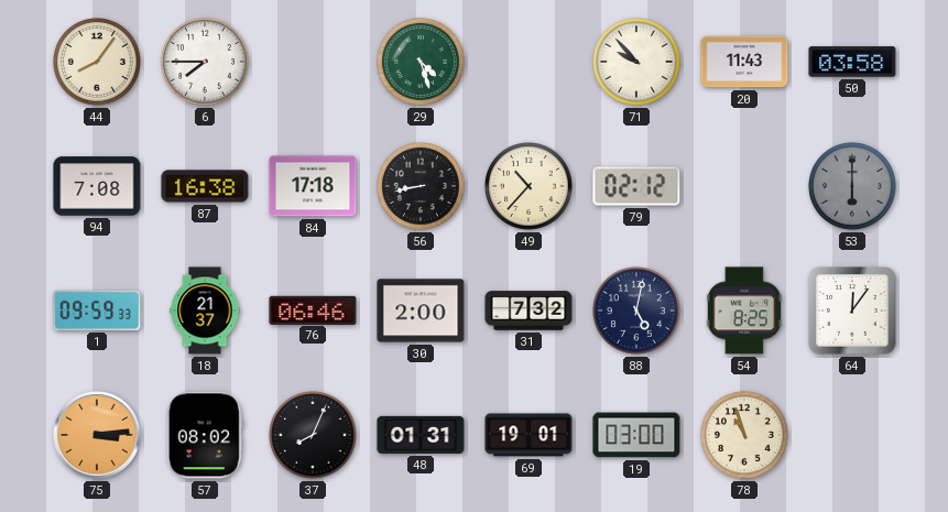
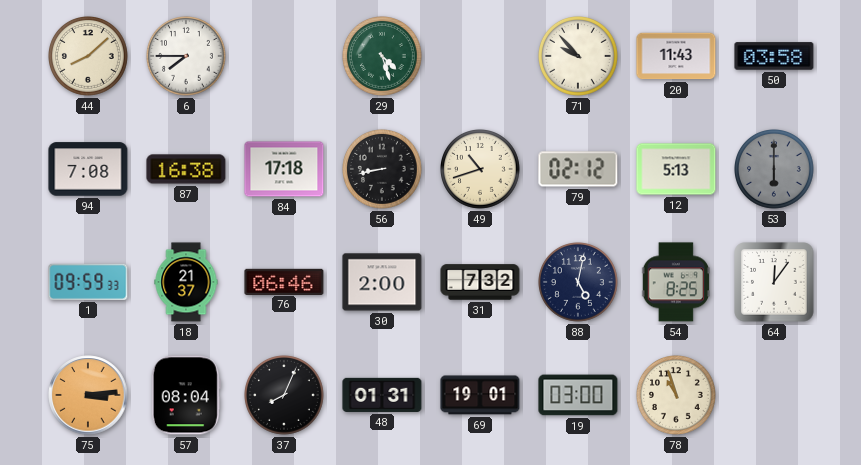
44: 8:06 -> 8:08 (89, 57)
49: 10:37 -> 10:42 (481, 170)
12: none -> 5:13 (676, 169)
57: 08:02 -> 08:04 (186, 395)
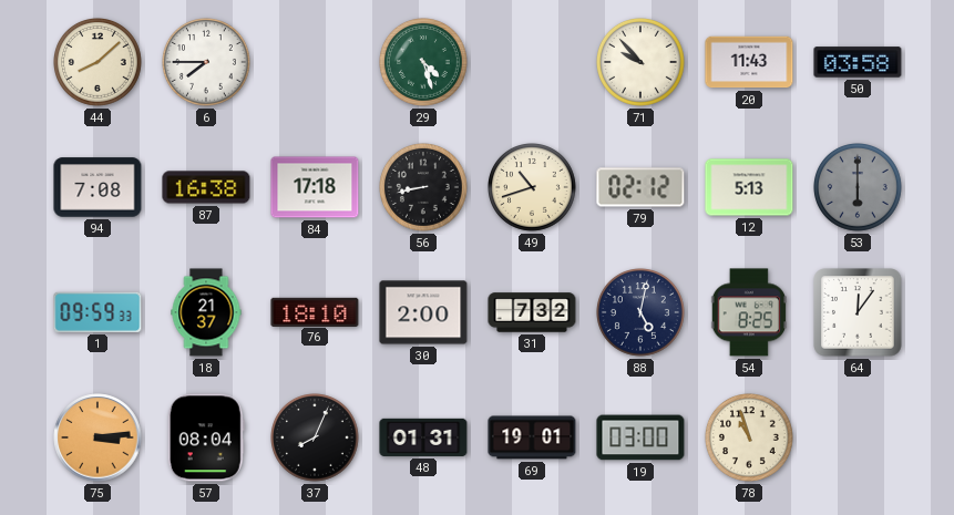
76: 06:46 -> 18:10 (315, 311)
